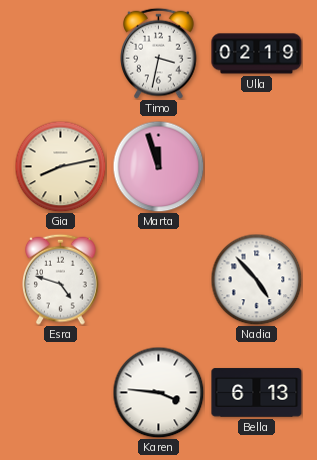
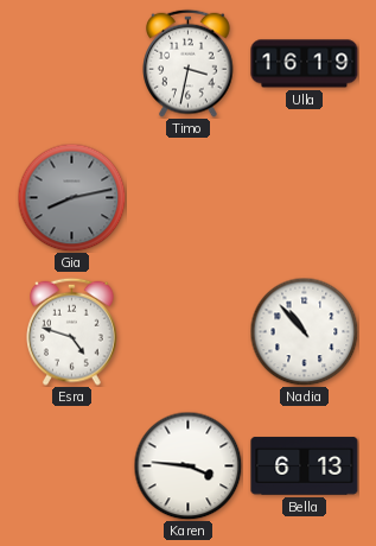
Ulla: 02:19 -> 16:19 (305, 64)
Gia dial: cream -> grey (71, 197)
Marta: 11:57 -> none (158, 166)
Nadia: 4:53 -> 10:53 (304, 331)
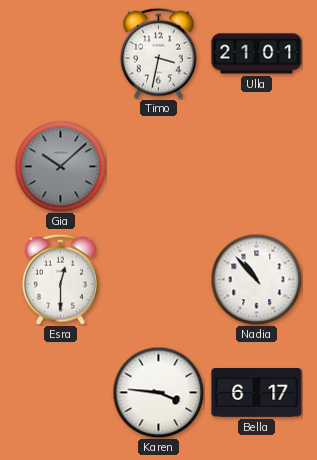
Ulla: 16:19 -> 21:01 (257, 54)
Gia: 8:13 -> 10:08 (60, 166)
Esra: 4:48 -> 12:30 (61, 279)
Bella: 6:13 -> 6:17 (257, 393)
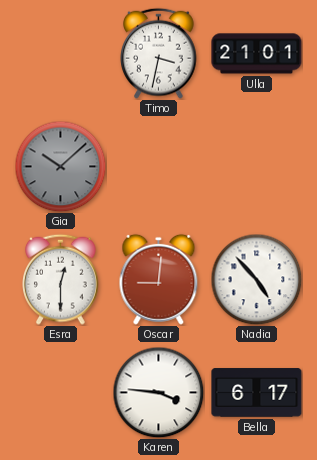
Oscar: none -> 9:01 (159, 279)
Nadia: 10:53 -> 4:53 (256, 279)
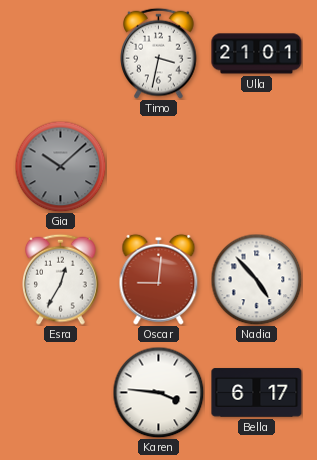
Esra: 12:30 -> 12:35 (61, 279)
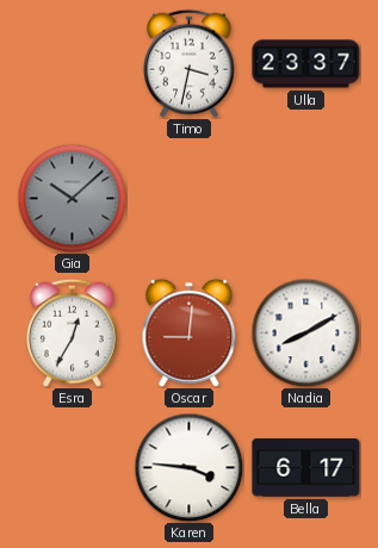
Ulla: 21:01 -> 23:37 (306, 64)
Nadia: 4:53 -> 8:10 (305, 332)
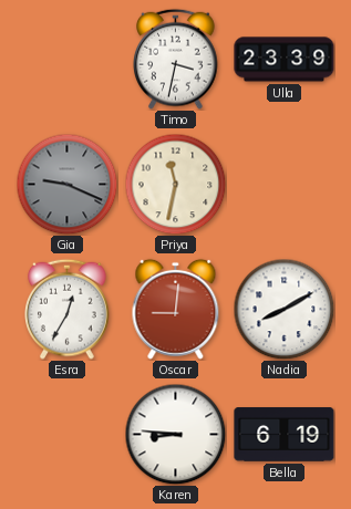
Ulla: 23:37 -> 23:39 (285, 60)
Gia: 10:08 -> 9:19 (66, 184)
Priya: none -> 11:32 (175, 184)
Karen: 3:46 -> 8:46 (175, 434)
Bella: 6:17 -> 6:19 (285, 435)
